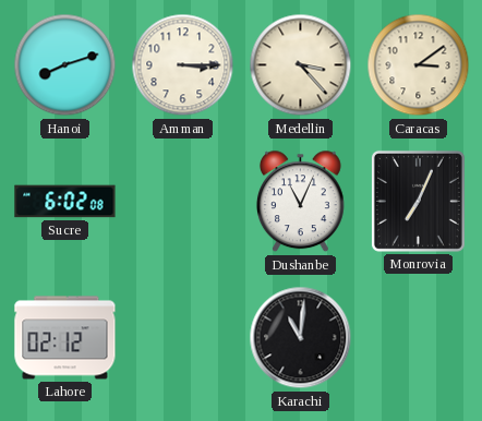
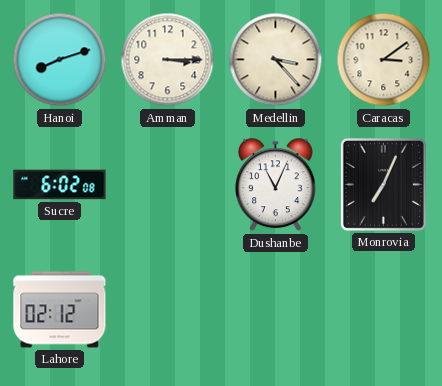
Karachi: 11:01 -> none (301, 338)
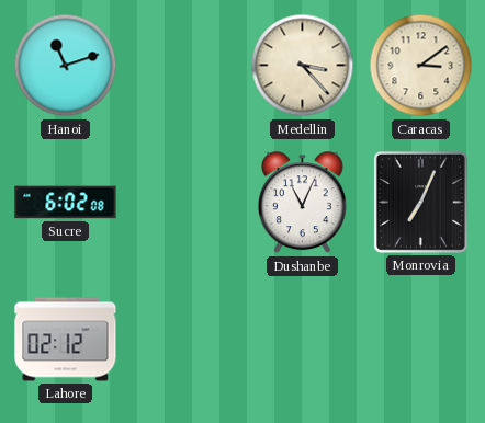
Hanoi: 8:12 -> 11:12 (66, 66)
Amman: 3:15 -> none (168, 60)
